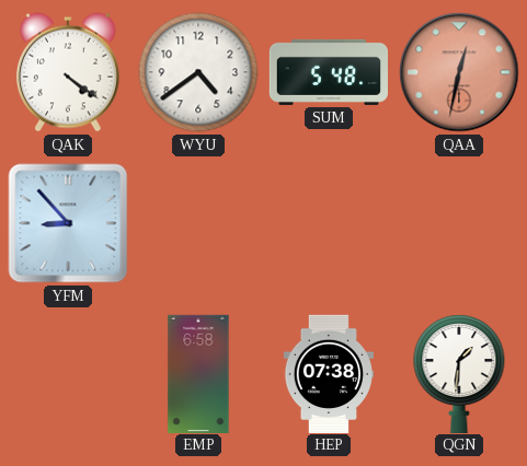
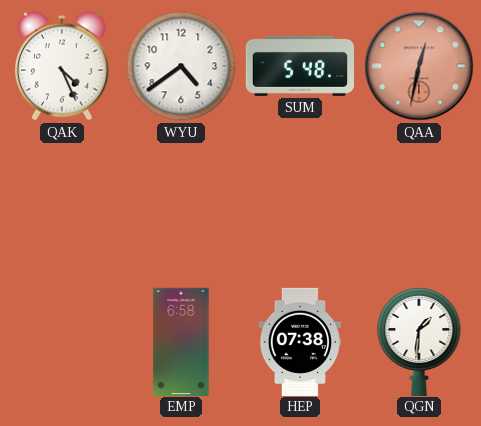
QAK: 4:21 -> 4:26 (62, 66)
YFM: 8:53 -> none (68, 223)
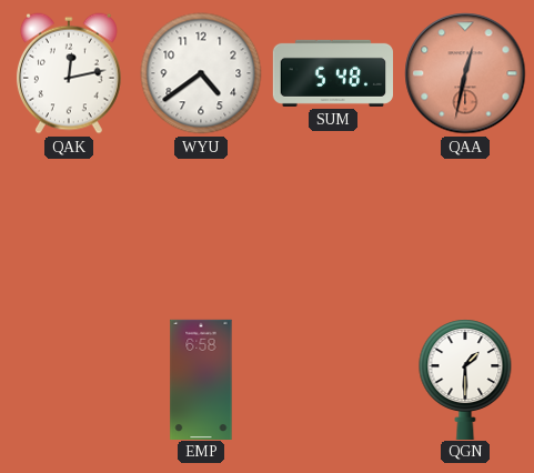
QAK: 4:26 -> 12:13 (69, 73)
HEP: 07:38 -> none (299, 341)
QGN: 1:31 -> 1:30 (465, 379)
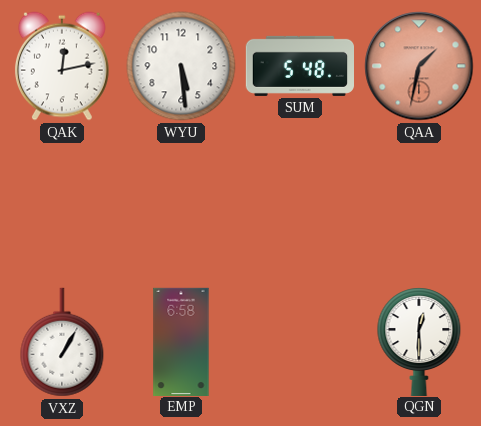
WYU: 4:39 -> 5:29 (181, 66)
QAA: 12:32 -> 1:32 (419, 66)
VXZ: none -> 1:05 (62, 342)
QGN: 1:30 -> 12:30 (419, 341)
